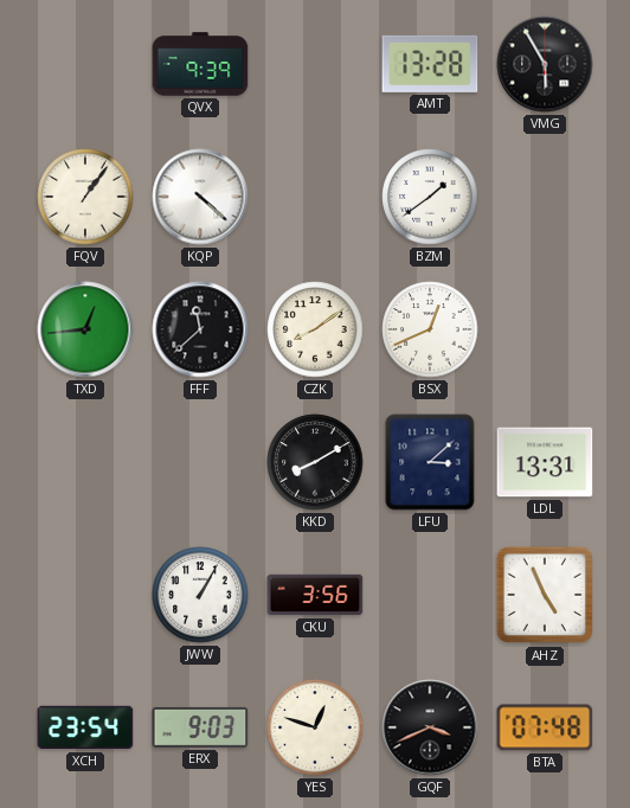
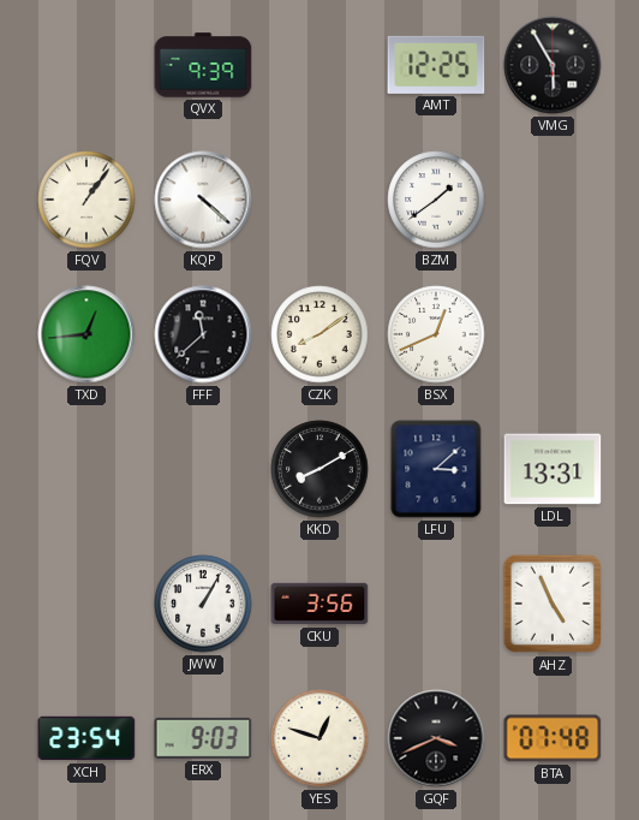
AMT: 13:28 -> 12:25 (436, 65)
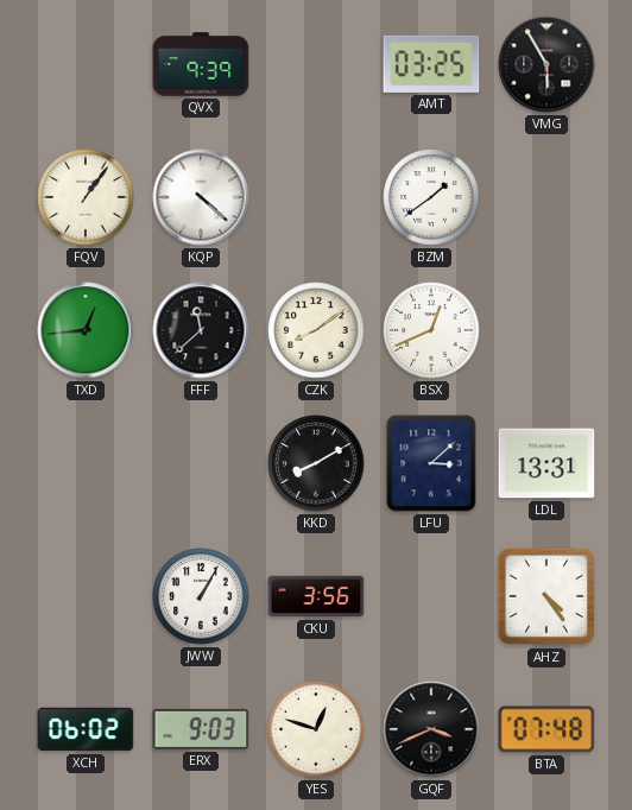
AMT: 12:25 -> 03:25 (431, 64)
AHZ: 4:56 -> 4:24 (546, 596)
XCH: 23:54 -> 06:02 (86, 729)
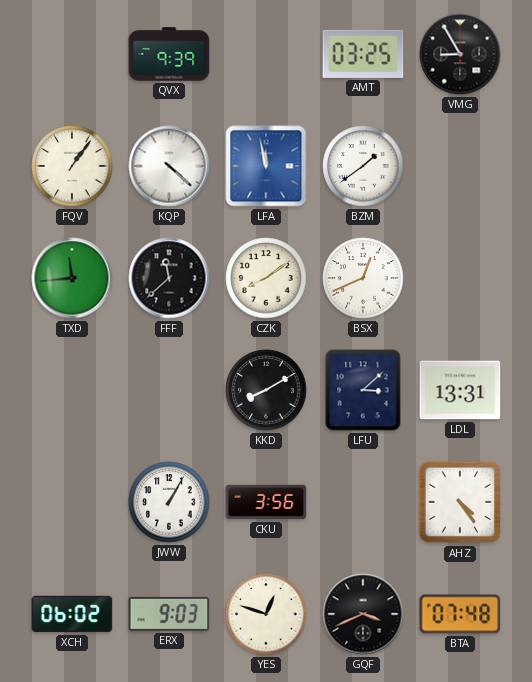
VMG: 5:55 -> 8:55 (460, 54)
LFA: none -> 11:58 (266, 166)
TXD: 12:44 -> 11:44 (72, 278)
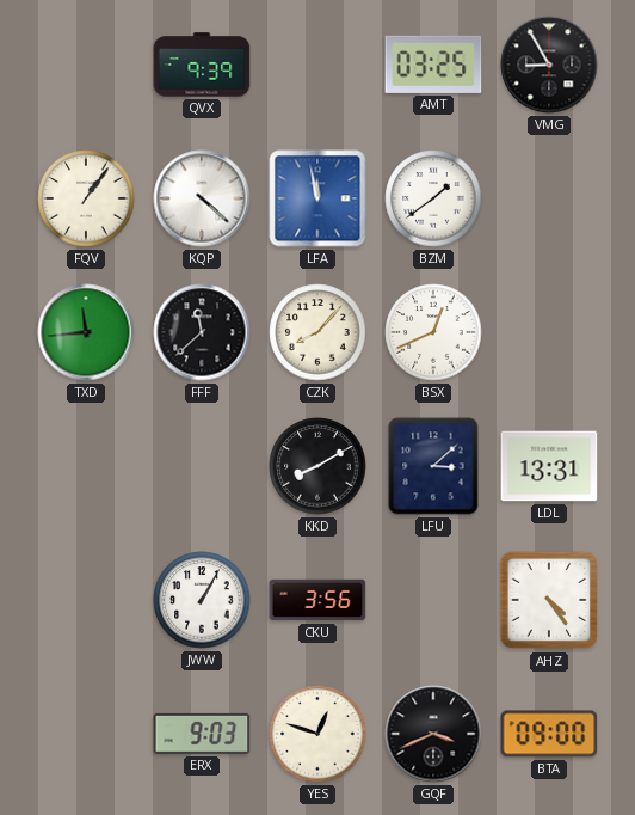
CZK: 8:09 -> 8:07 (317, 332)
XCH: 06:02 -> none (72, 614)
BTA: 07:48 -> 09:00 (549, 734)
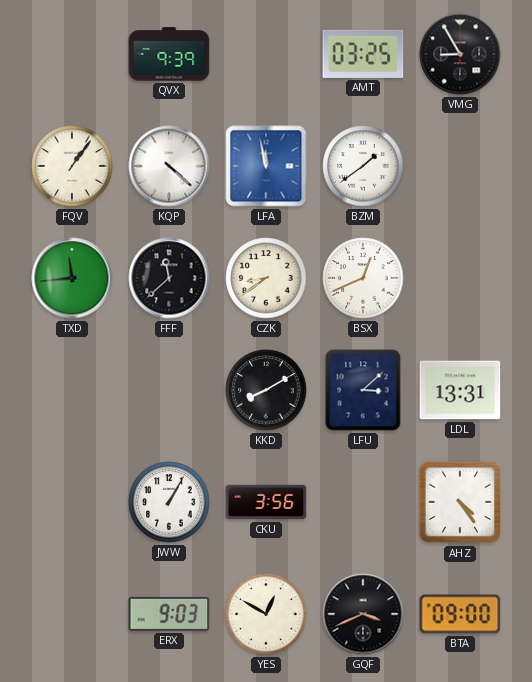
CZK: 8:07 -> 8:39 (266, 278)
YES: 12:48 -> 12:50 (266, 614)
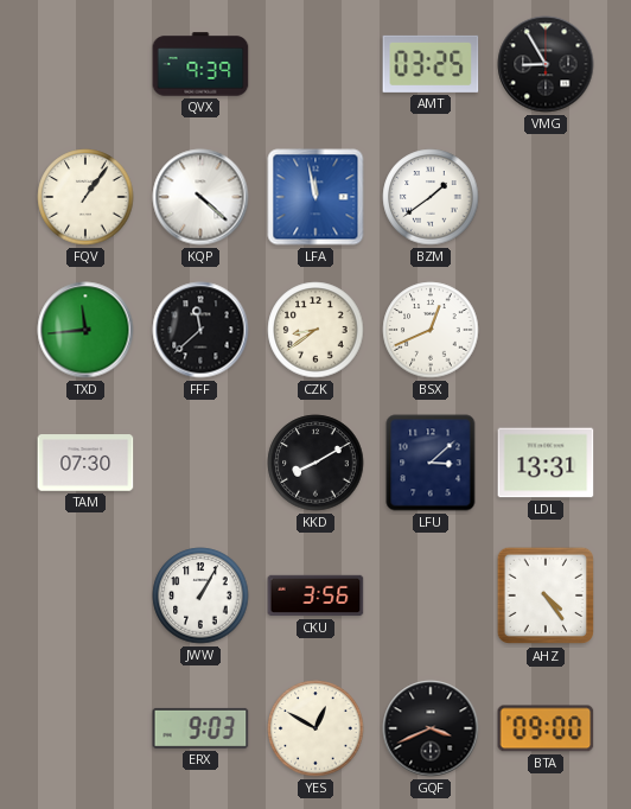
TAM: none -> 07:30 (85, 463)
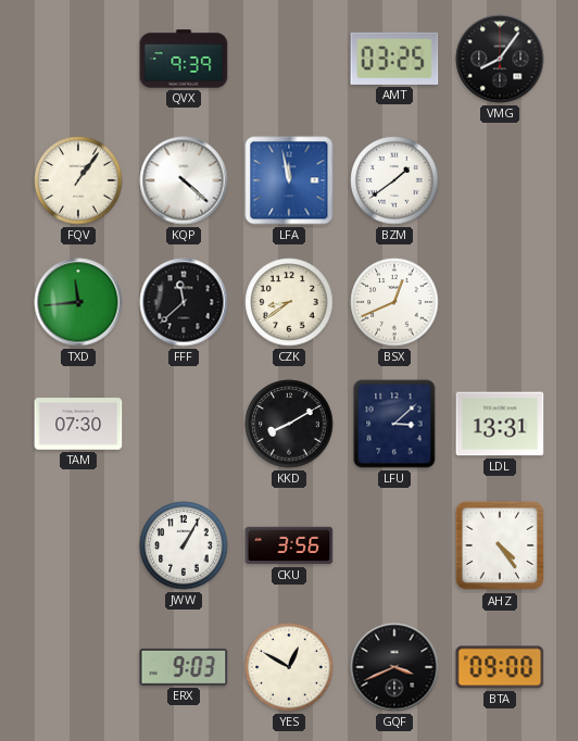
VMG: 8:55 -> 8:06 (500, 59)
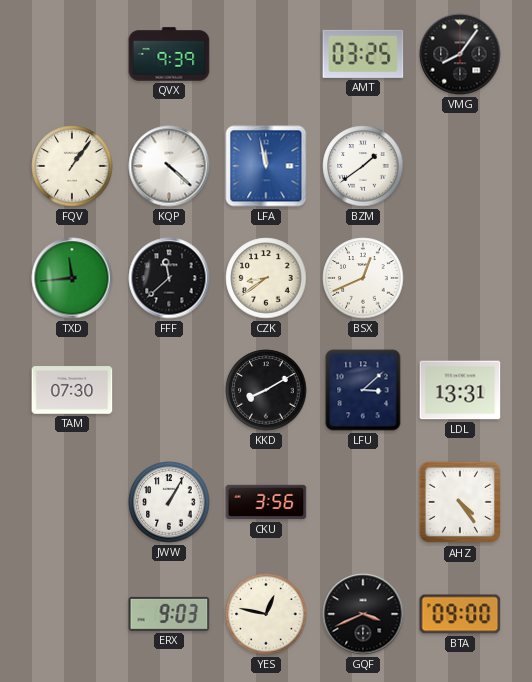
YES: 12:50 -> 12:47 (266, 614)
